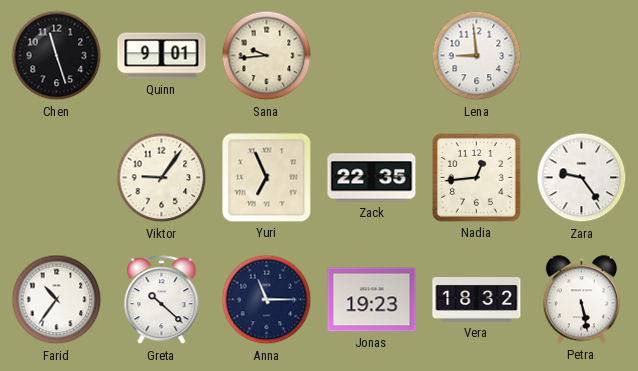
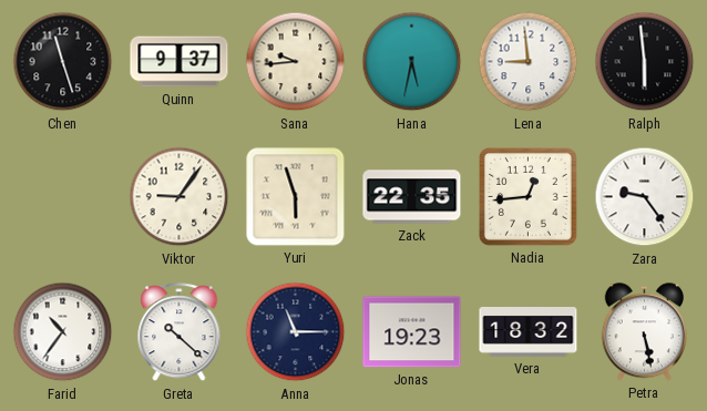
Quinn: 9:01 -> 9:37 (180, 62)
Hana: none -> 5:32 (412, 62)
Ralph: none -> 5:59 (645, 62)
Yuri: 6:56 -> 5:57 (296, 197)
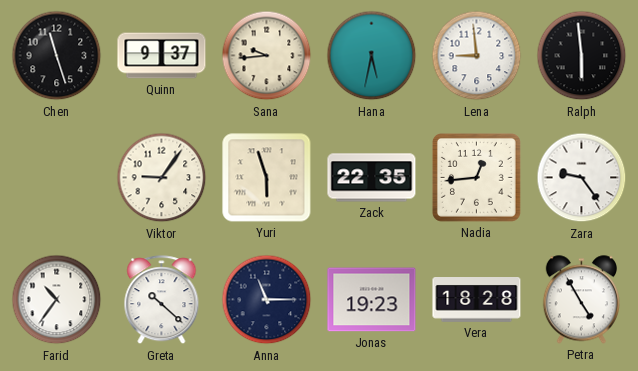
Vera: 18:32 -> 18:28 (477, 300)
Petra: 5:28 -> 4:55 (581, 300)
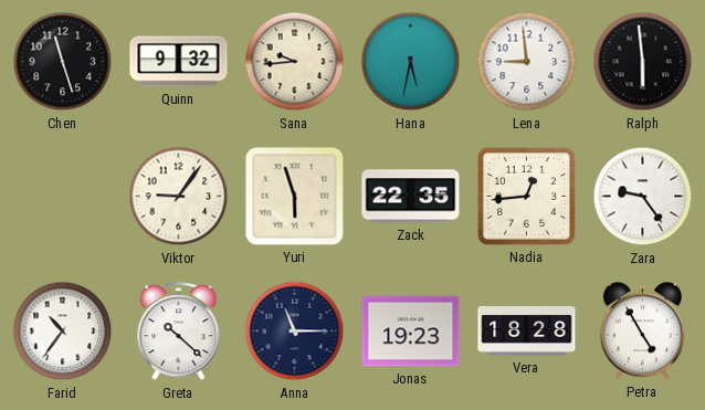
Quinn: 9:37 -> 9:32 (179, 62)
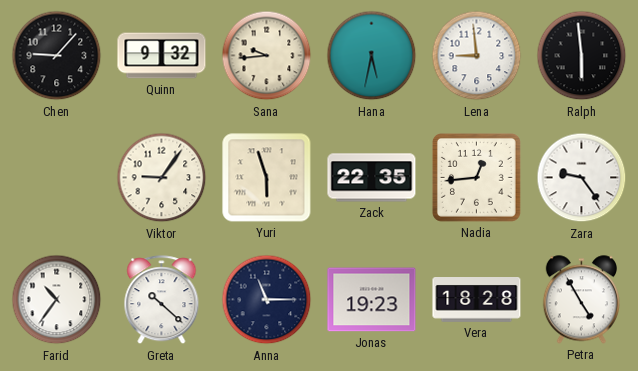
Chen: 11:27 -> 9:07 (57, 56)
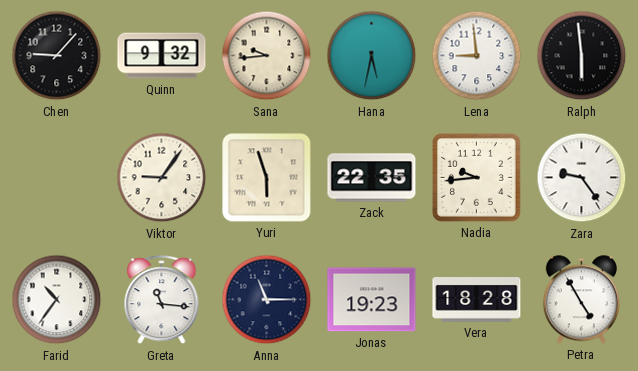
Nadia: 12:44 -> 9:44 (476, 177)
Greta: 10:22 -> 11:16 (162, 300)
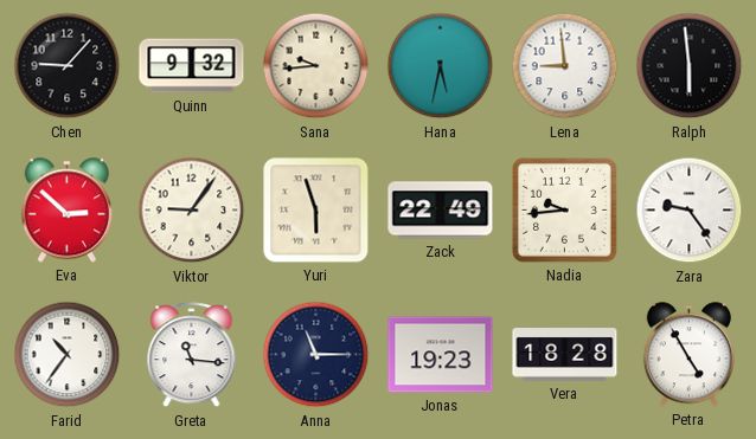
Eva: none -> 2:52 (66, 211)
Zack: 22:35 -> 22:49 (441, 211)
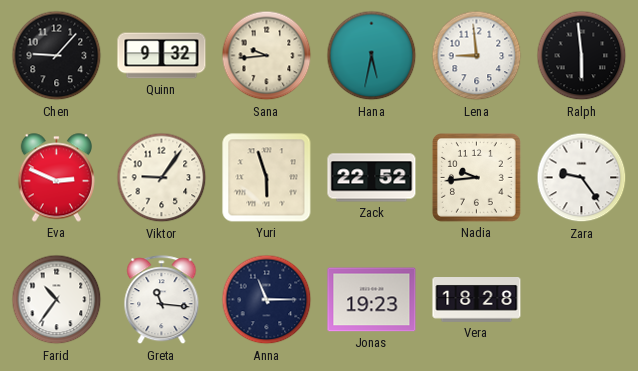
Eva: 2:52 -> 2:49 (56, 178)
Zack: 22:49 -> 22:52 (372, 178)
Petra: 4:55 -> none (688, 355)
